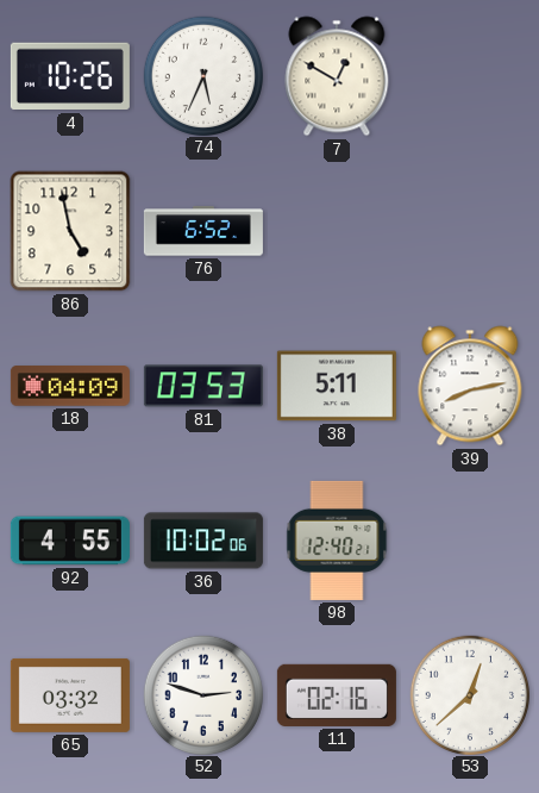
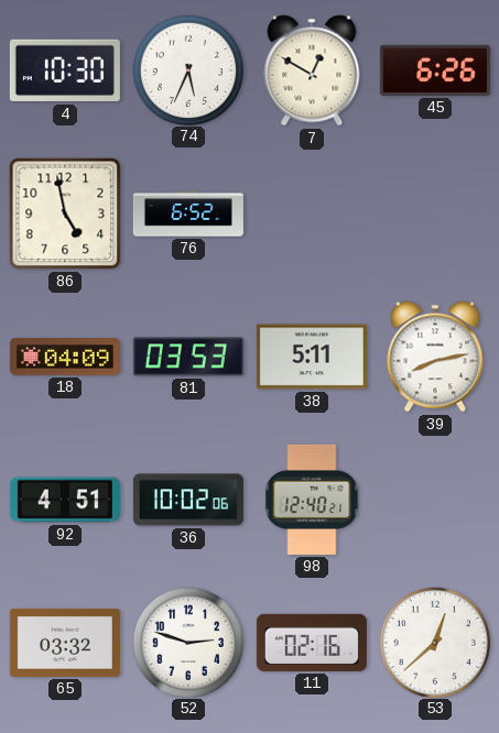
4: 10:26 -> 10:30 (65, 70)
45: none -> 6:26 (435, 70)
92: 4:55 -> 4:51 (65, 500)
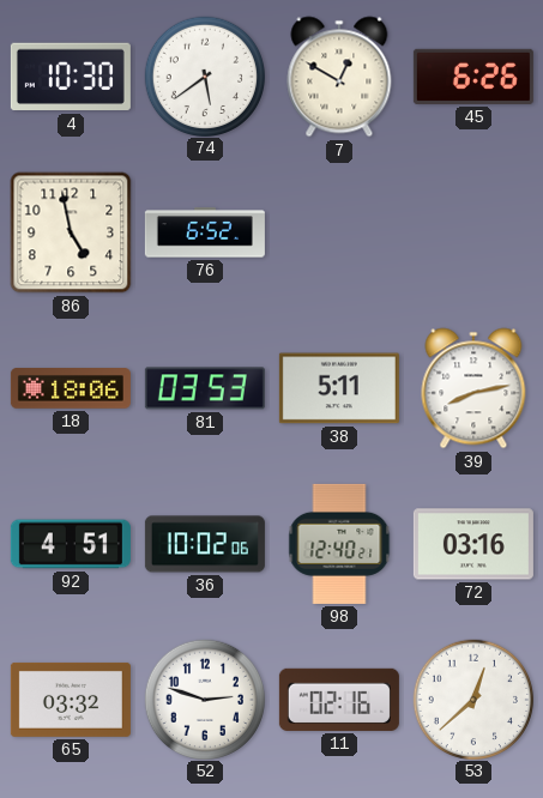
74: 5:34 -> 5:39 (204, 75)
18: 04:09 -> 18:06 (71, 388)
72: none -> 03:16 (473, 544)
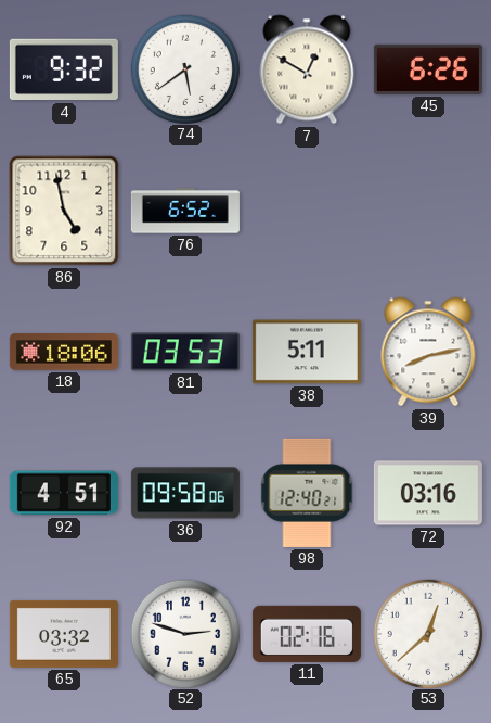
4: 10:30 -> 9:32 (64, 69)
36: 10:02 -> 09:58 (185, 493)
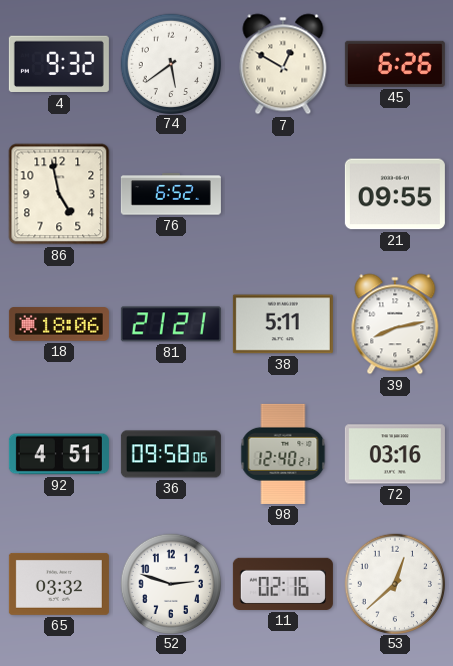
21: none -> 09:55 (395, 194)
81: 03:53 -> 21:21 (171, 324)
